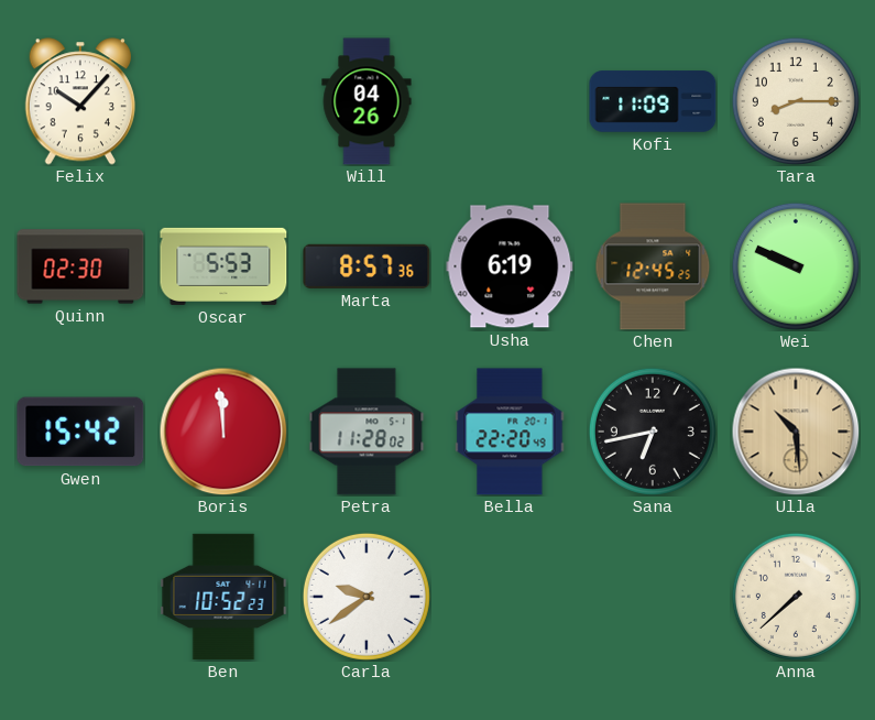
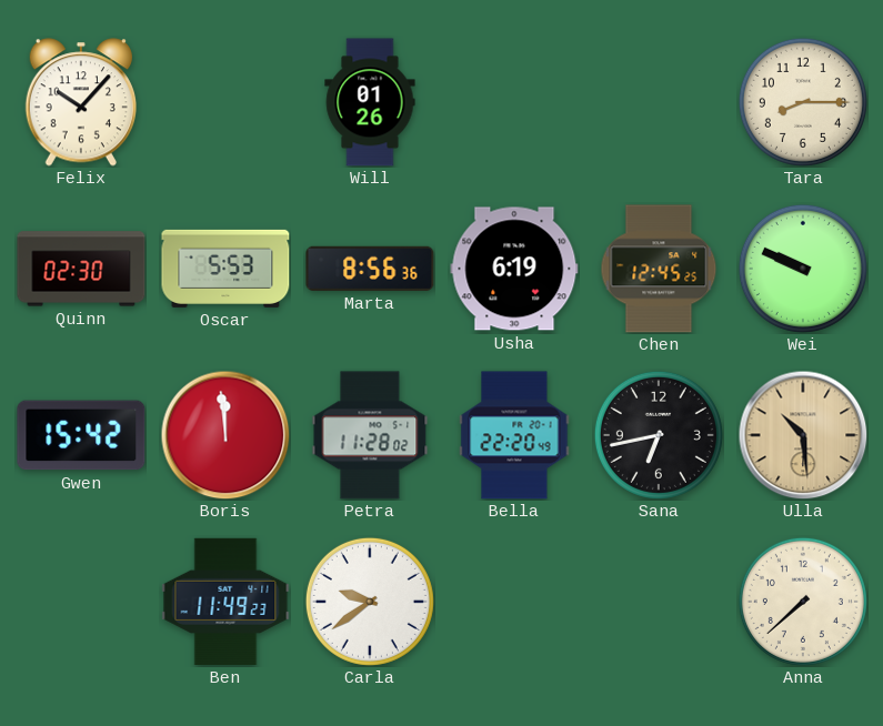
Will: 04:26 -> 01:26 (370, 102)
Kofi: 11:09 -> none (653, 101)
Marta: 8:57 -> 8:56 (370, 269)
Ben: 10:52 -> 11:49 (225, 602)
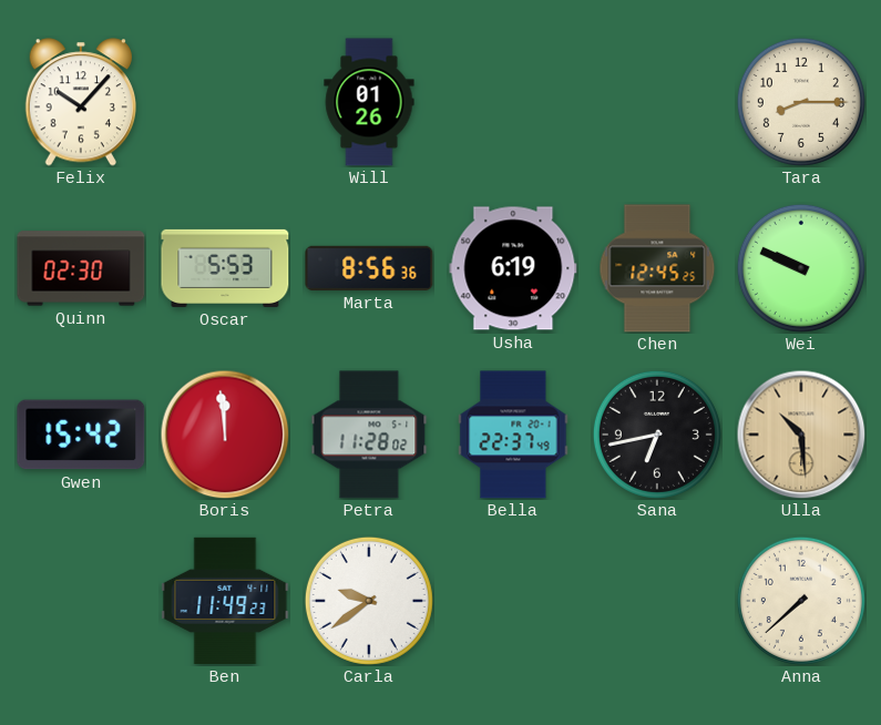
Bella: 22:20 -> 22:37 (513, 435)
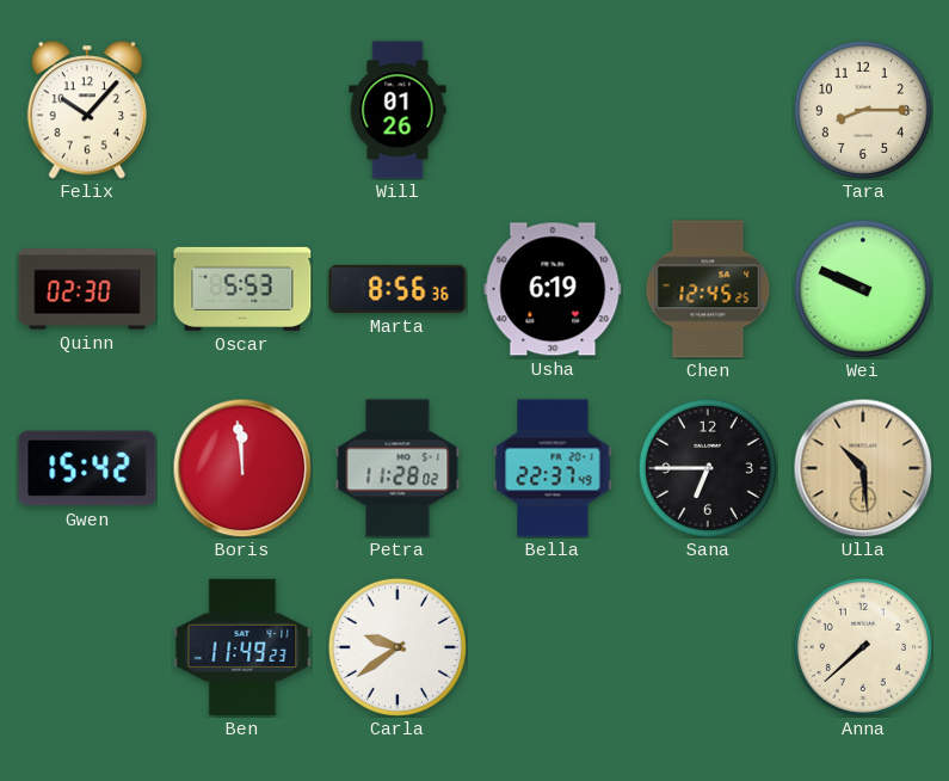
Sana: 6:43 -> 6:45 (708, 468)
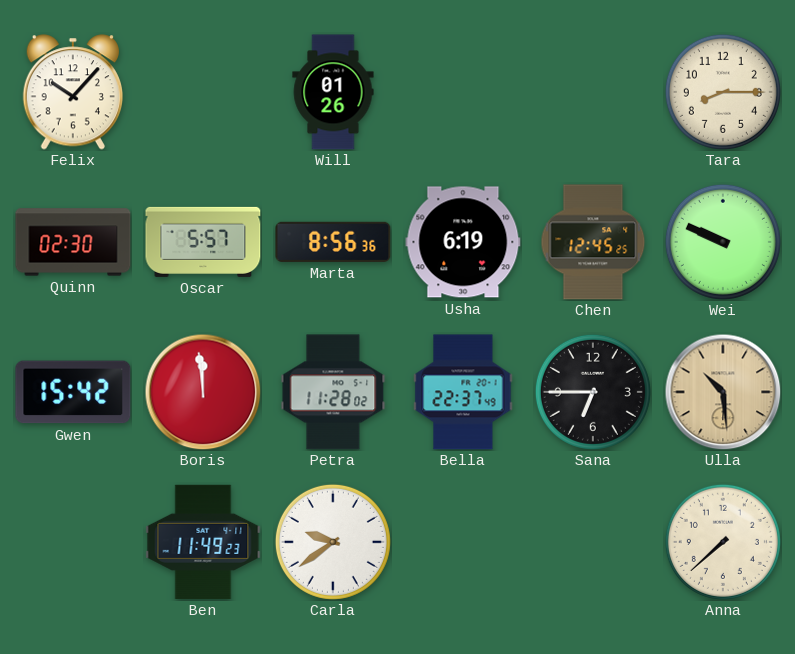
Oscar: 5:53 -> 5:57 (203, 242)
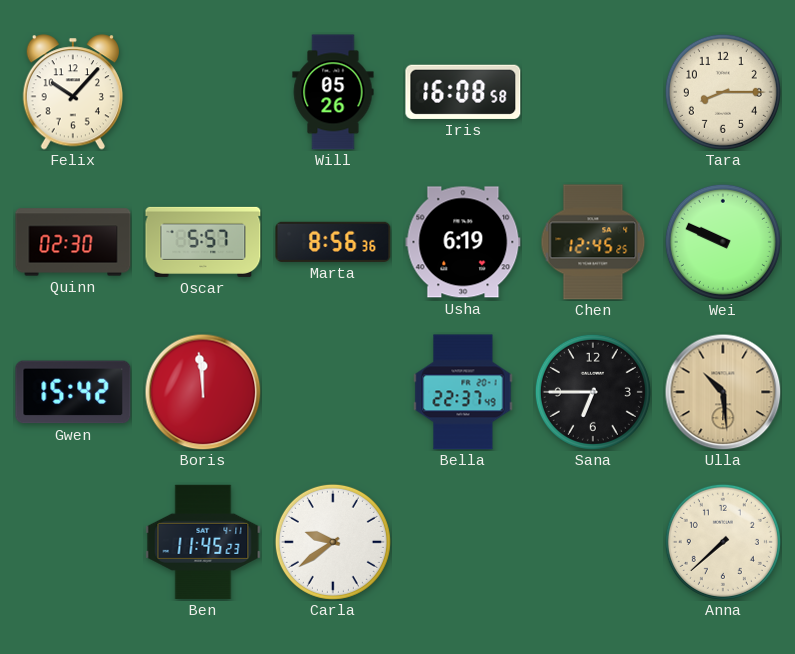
Will: 01:26 -> 05:26 (333, 92)
Iris: none -> 16:08 (463, 92)
Petra: 11:28 -> none (333, 392)
Ben: 11:49 -> 11:45 (203, 542)
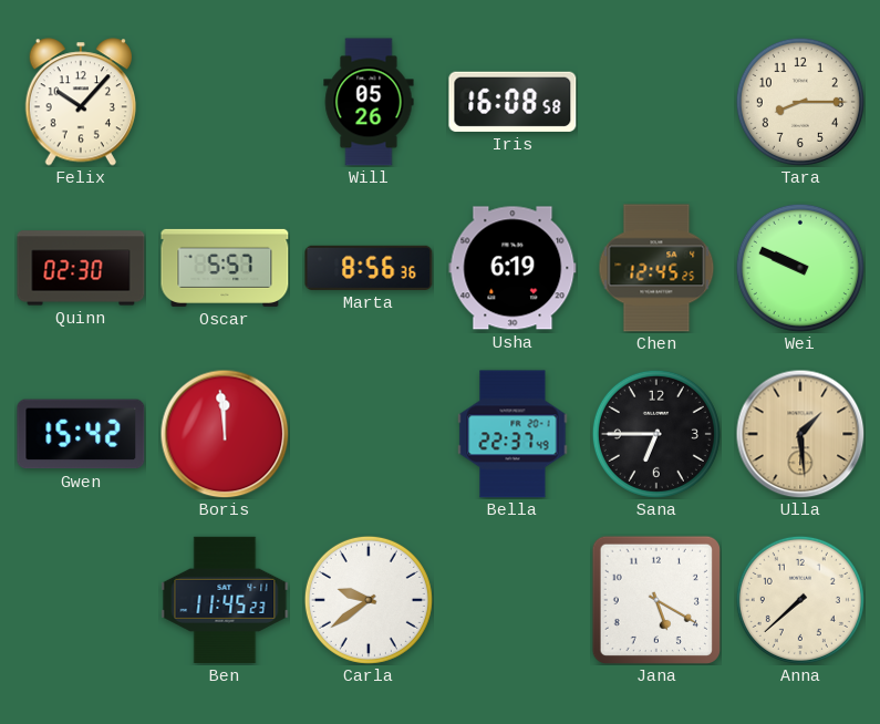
Ulla: 10:29 -> 1:29 (800, 434)
Jana: none -> 5:20 (655, 599)
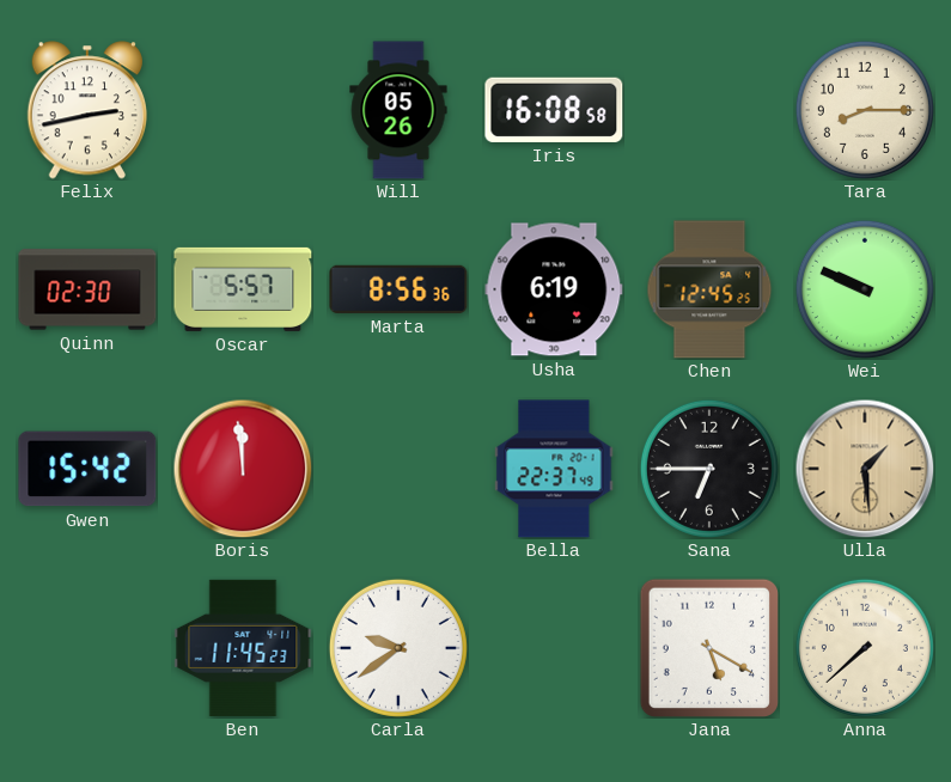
Felix: 10:07 -> 2:43 (86, 110)
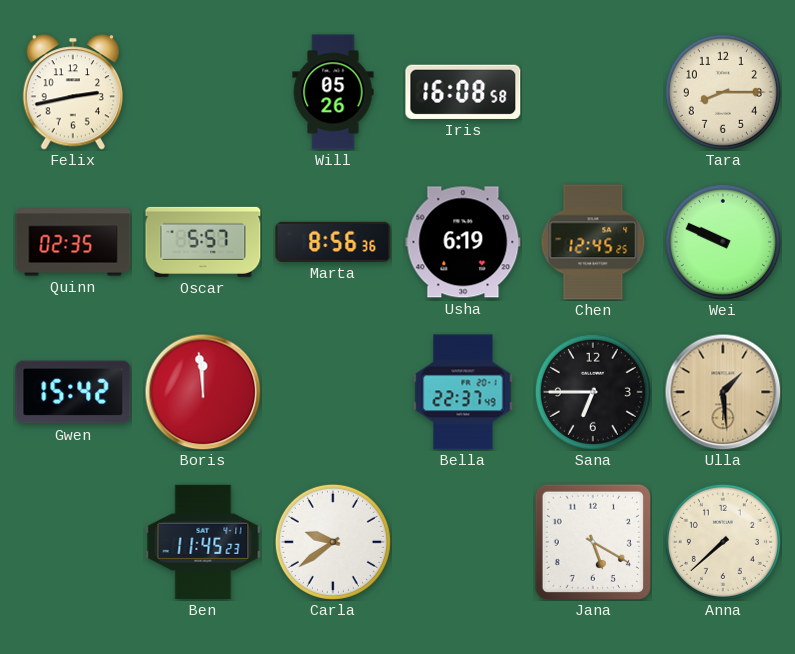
Quinn: 02:30 -> 02:35 (73, 242)
